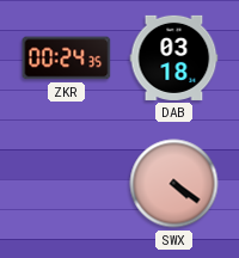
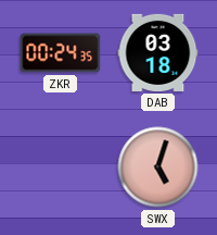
SWX: 4:21 -> 5:03 (158, 168)
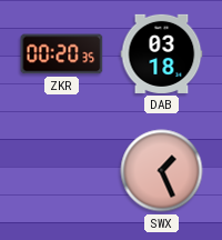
ZKR: 00:24 -> 00:20 (62, 54)
SWX: 5:03 -> 1:26 (162, 171)
